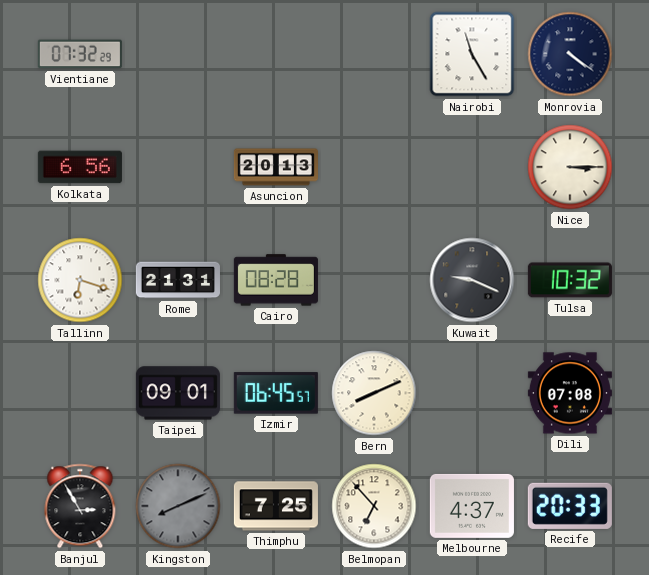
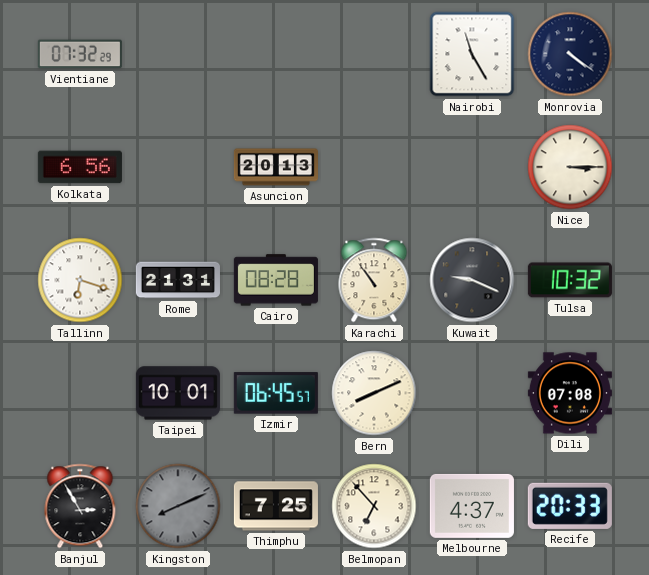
Karachi: none -> 10:54 (374, 280)
Taipei: 09:01 -> 10:01 (178, 393)
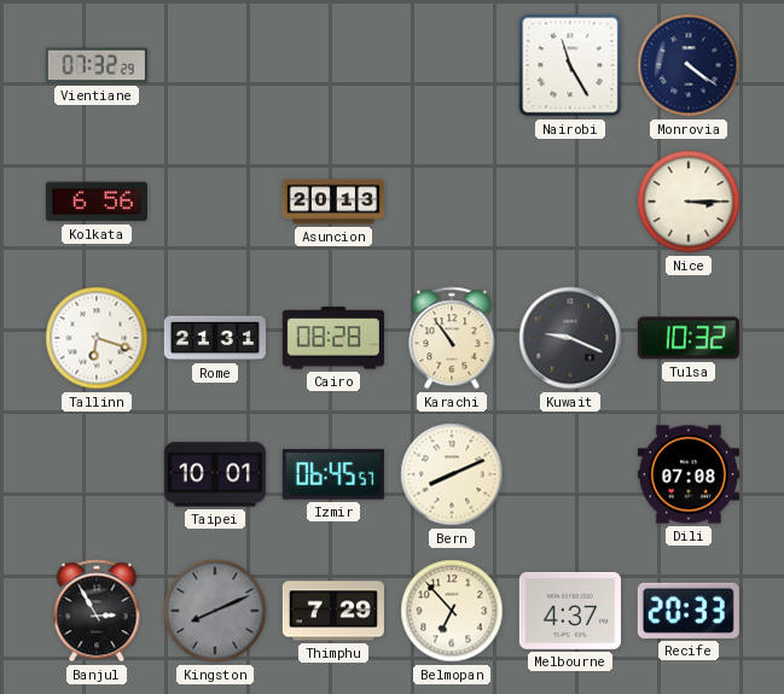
Thimphu: 7:25 -> 7:29 (333, 611)
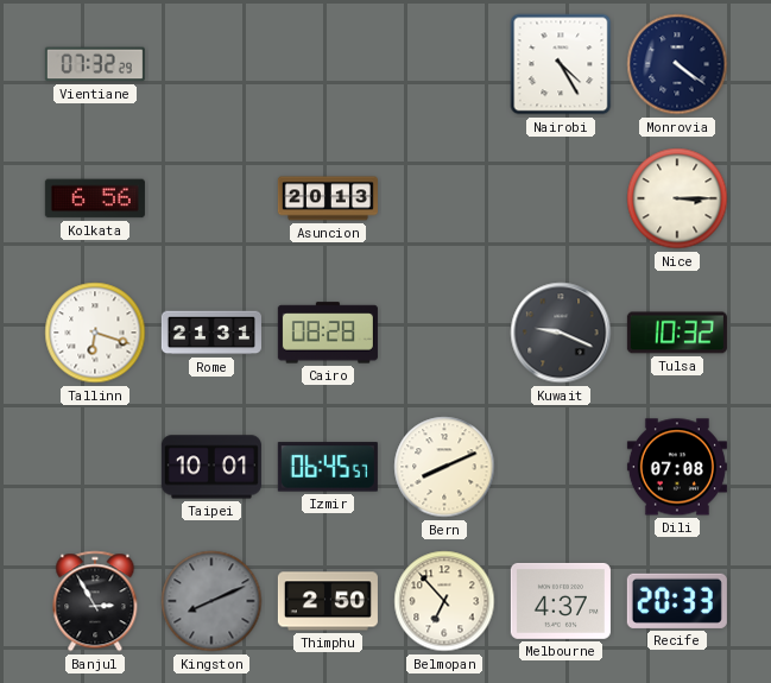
Nairobi: 11:25 -> 4:25 (561, 64)
Karachi: 10:54 -> none (452, 338)
Thimphu: 7:29 -> 2:50 (328, 601)
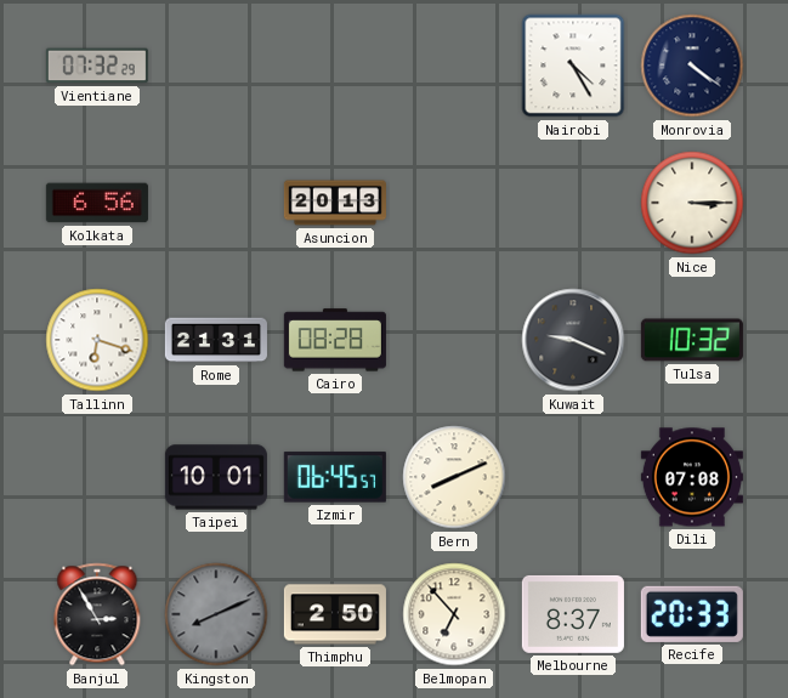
Melbourne: 4:37 -> 8:37 (573, 614)
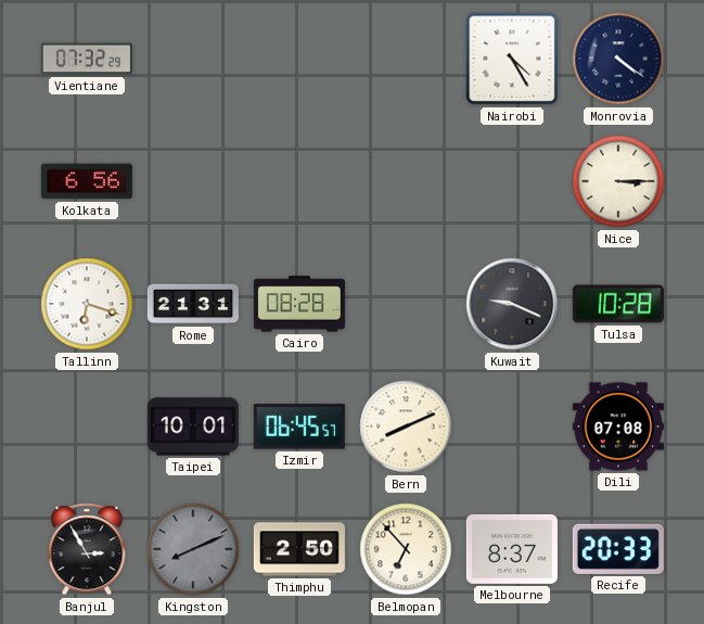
Asuncion: 20:13 -> none (335, 203)
Tulsa: 10:32 -> 10:28 (618, 304)
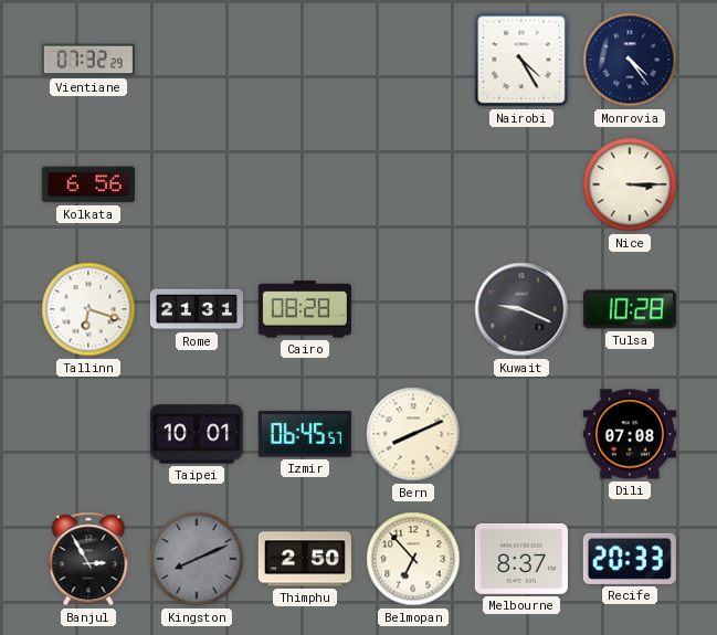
Monrovia: 4:21 -> 4:24 (630, 60)
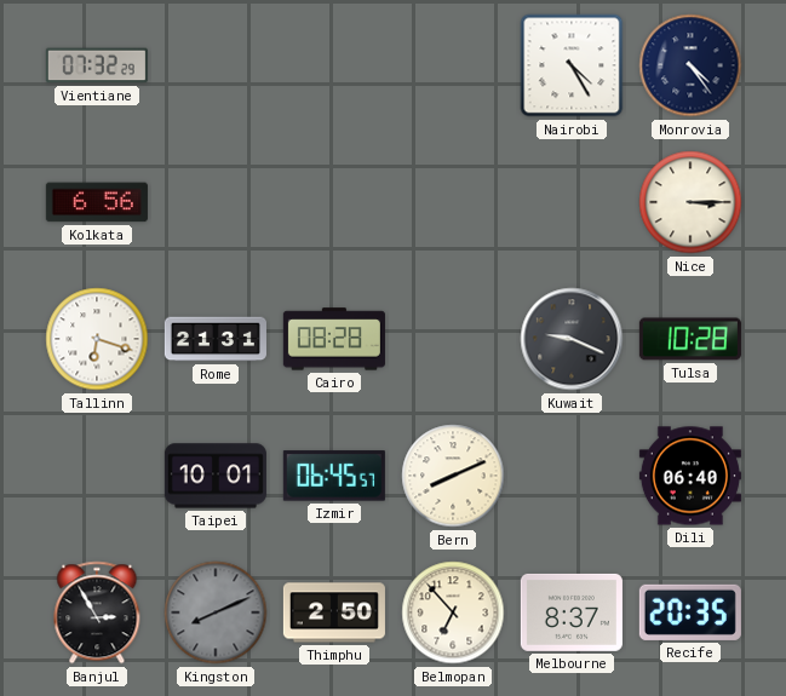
Dili: 07:08 -> 06:40 (690, 476)
Recife: 20:33 -> 20:35 (690, 612)
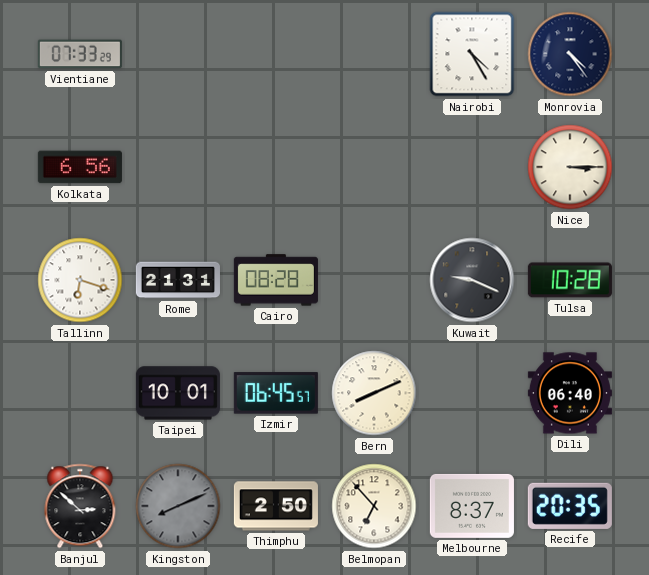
Vientiane: 07:32 -> 07:33 (80, 54)
Banjul: 2:55 -> 2:52 (80, 506)
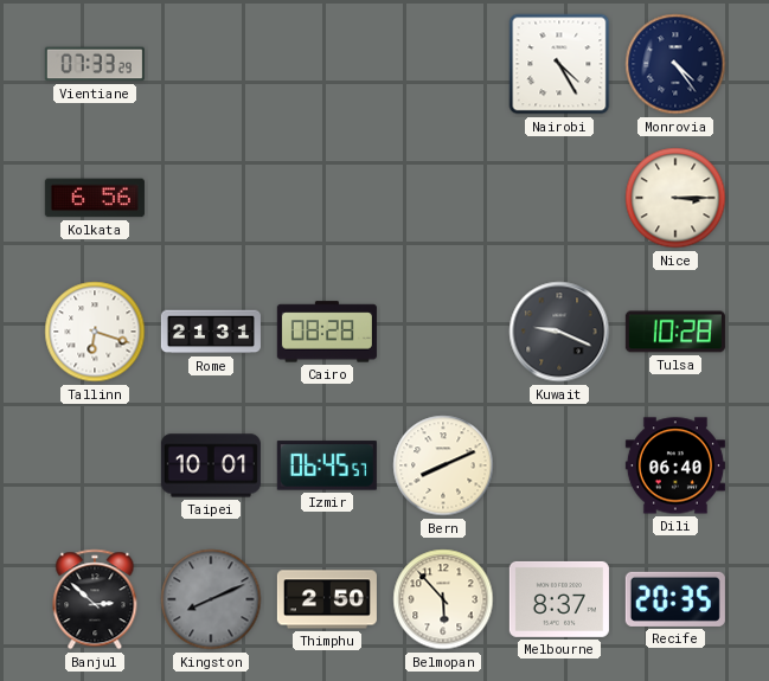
Belmopan: 6:53 -> 5:53 (443, 599)
